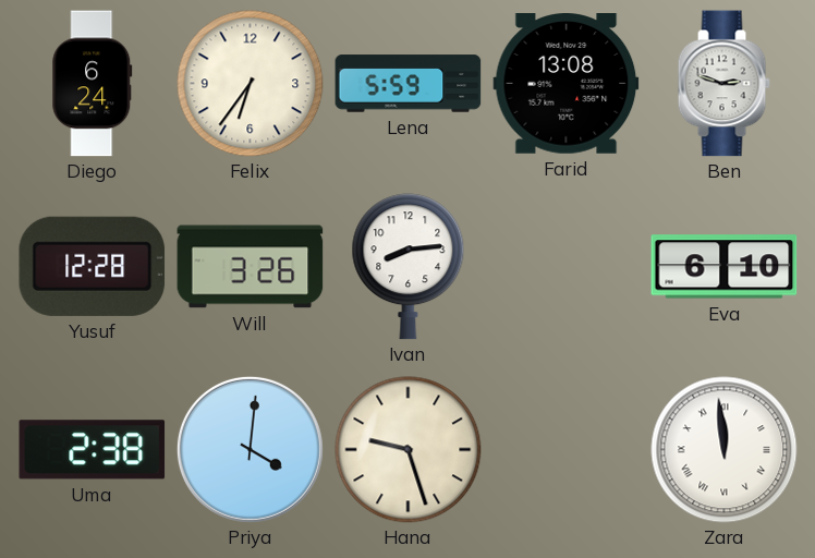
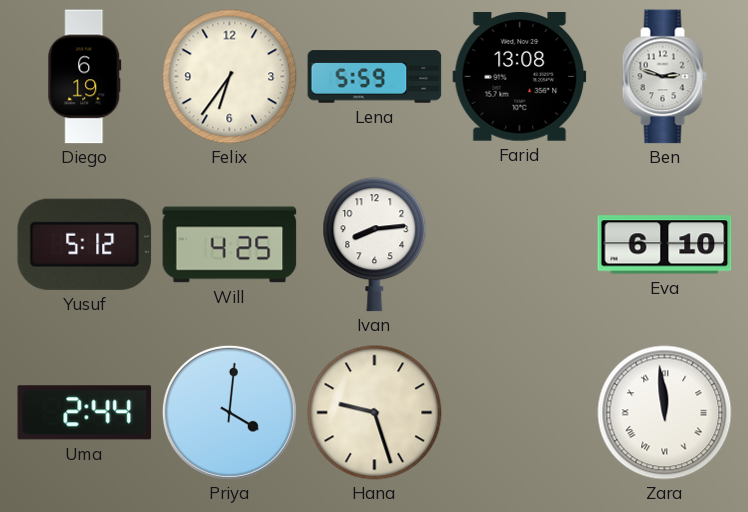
Diego: 6:24 -> 6:19 (85, 77)
Yusuf: 12:28 -> 5:12 (85, 244)
Will: 3:26 -> 4:25 (230, 245)
Uma: 2:38 -> 2:44 (85, 413)
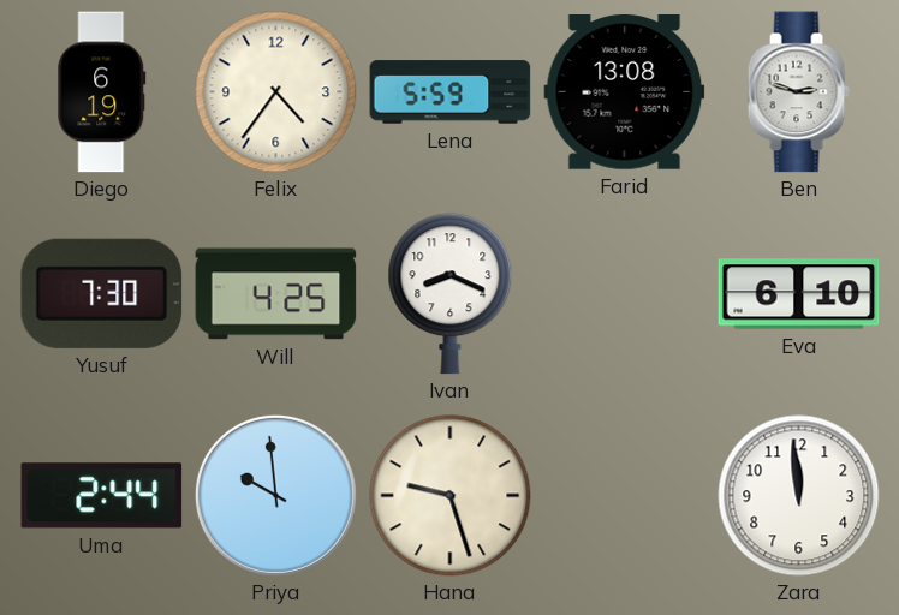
Felix: 6:36 -> 4:36 (276, 92)
Yusuf: 5:12 -> 7:30 (102, 293)
Ivan: 8:14 -> 8:19 (451, 294)
Priya: 4:01 -> 9:59 (275, 495)
Zara numerals: Roman -> Arabic (799, 496)
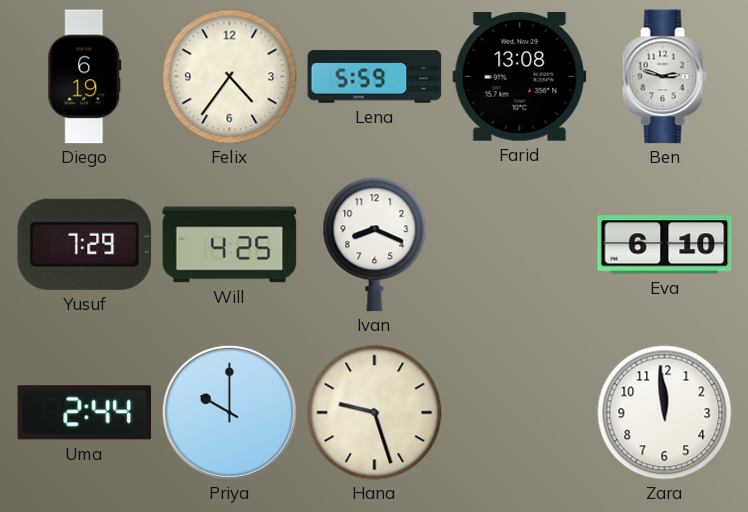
Yusuf: 7:30 -> 7:29 (85, 244)
Priya: 9:59 -> 10:00 (229, 412)
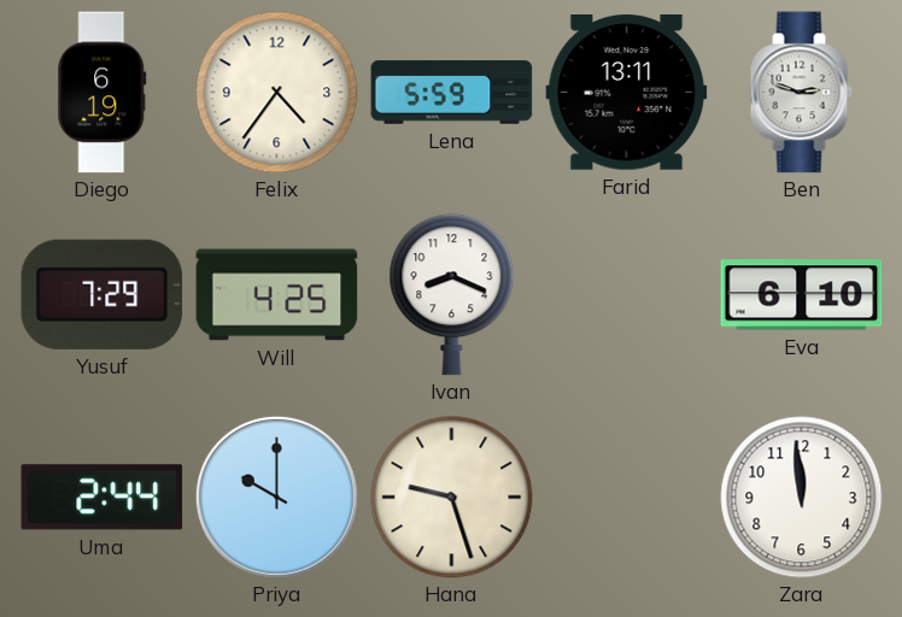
Farid: 13:08 -> 13:11 (627, 93)
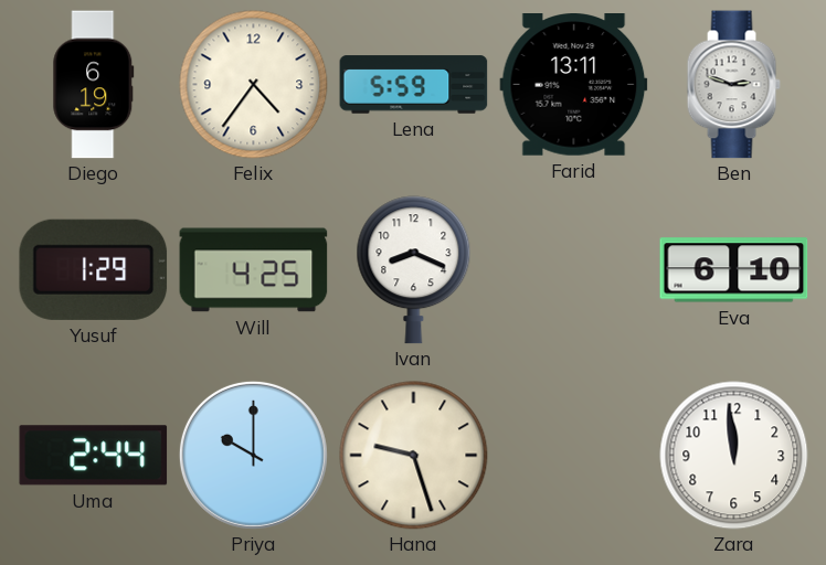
Yusuf: 7:29 -> 1:29 (94, 269)
